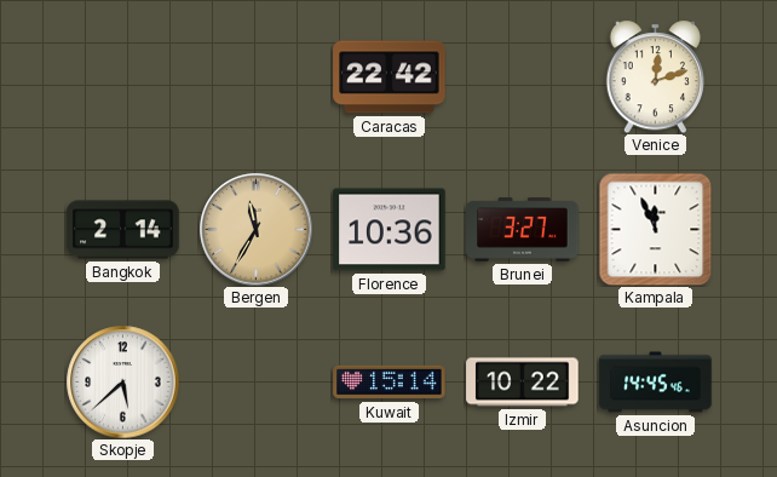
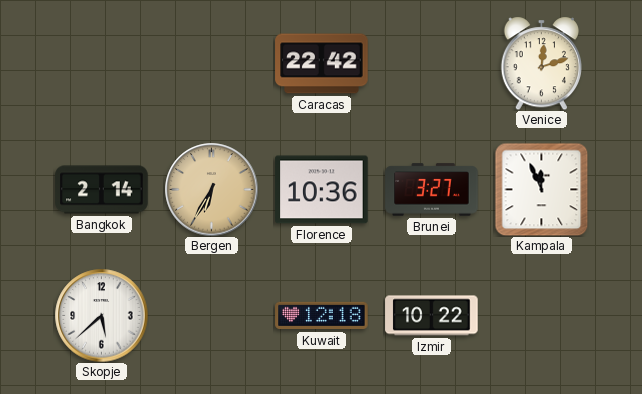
Bergen: 11:35 -> 6:35 (211, 189)
Kuwait: 15:14 -> 12:18 (322, 316)
Asuncion: 14:45 -> none (656, 383)
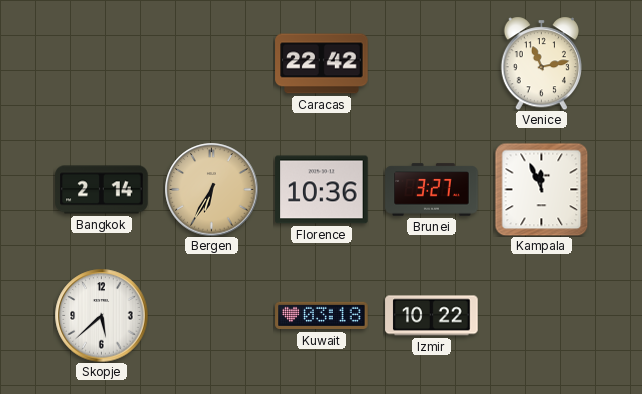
Venice: 12:12 -> 11:13 (541, 63)
Kuwait: 12:18 -> 03:18 (322, 316)
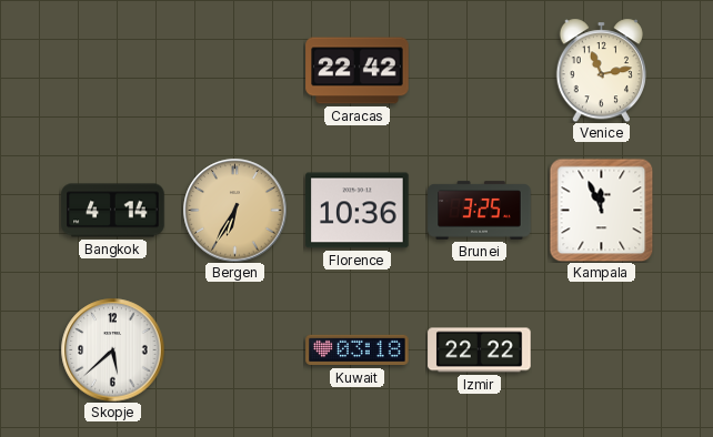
Bangkok: 2:14 -> 4:14 (113, 211)
Brunei: 3:27 -> 3:25 (480, 211)
Izmir: 10:22 -> 22:22 (480, 350)
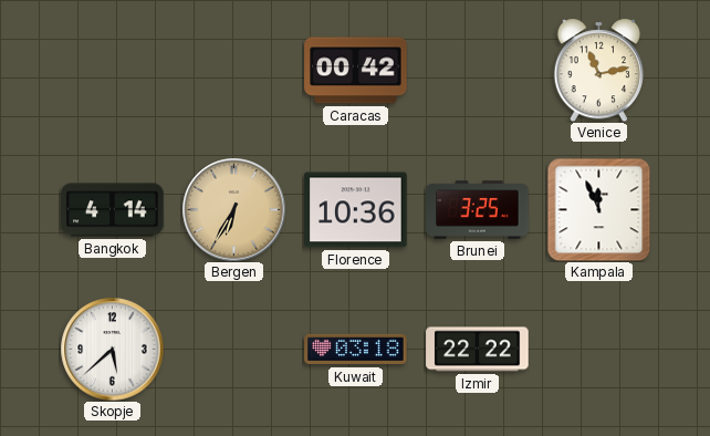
Caracas: 22:42 -> 00:42 (356, 71)
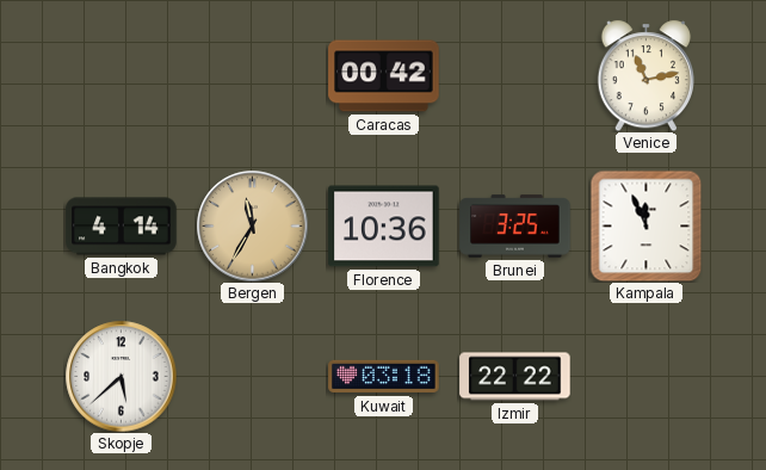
Bergen: 6:35 -> 11:35 (252, 225)
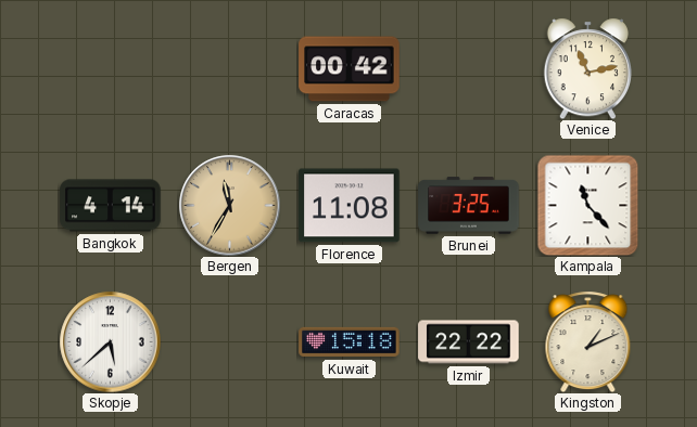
Florence: 10:36 -> 11:08 (350, 206)
Kampala: 11:56 -> 11:23 (587, 205)
Kuwait: 03:18 -> 15:18 (350, 342)
Kingston: none -> 1:11 (588, 341)
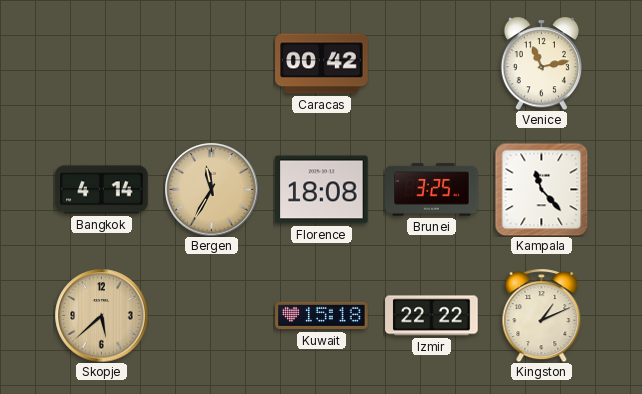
Florence: 11:08 -> 18:08 (322, 190)
Skopje dial: white -> champagne (101, 315)
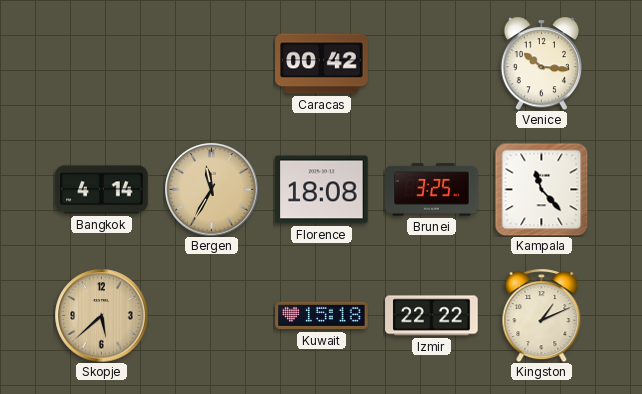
Venice: 11:13 -> 10:16 (541, 63)
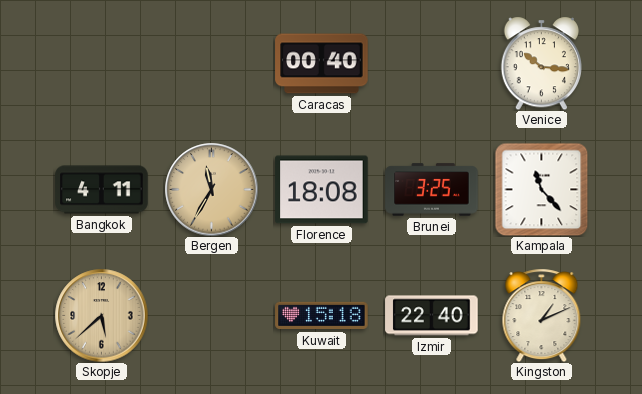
Caracas: 00:42 -> 00:40 (322, 64)
Bangkok: 4:14 -> 4:11 (102, 190)
Izmir: 22:22 -> 22:40 (432, 316)
